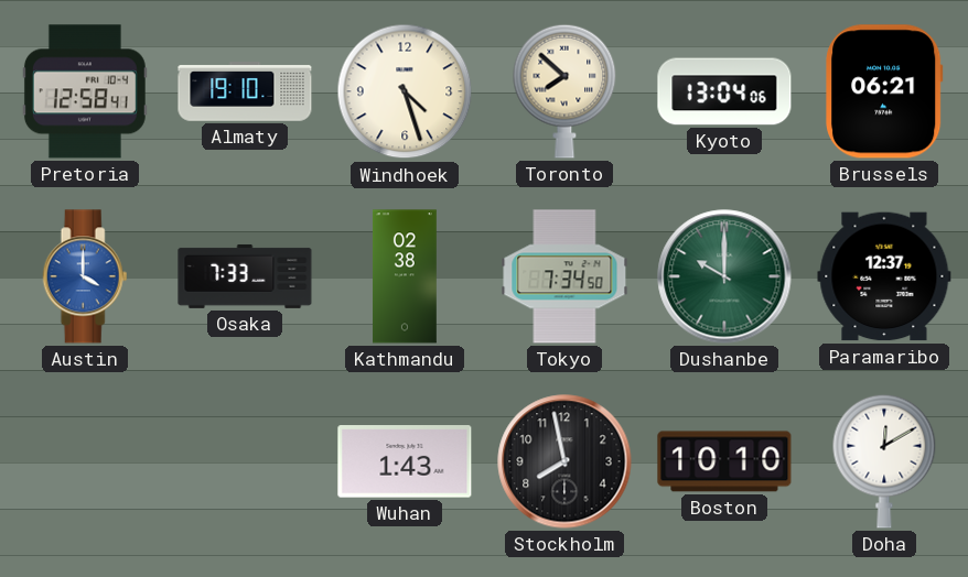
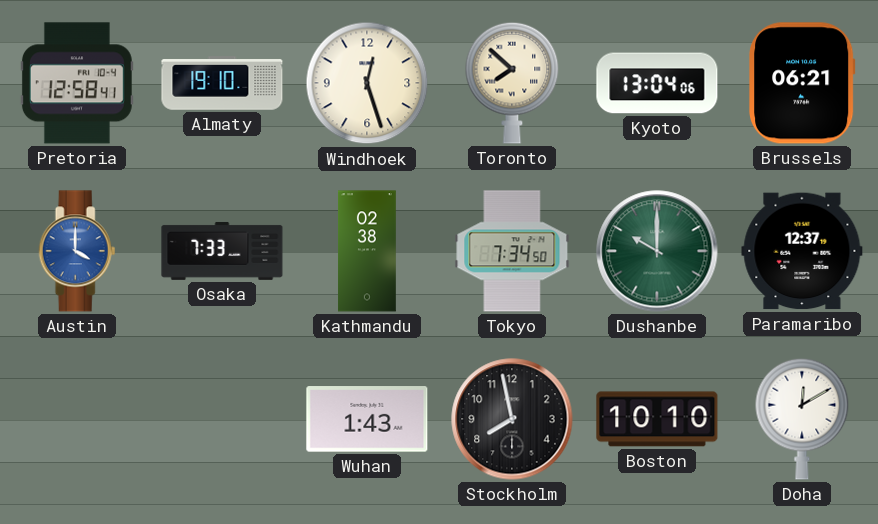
Windhoek: 4:27 -> 12:27 (367, 83)
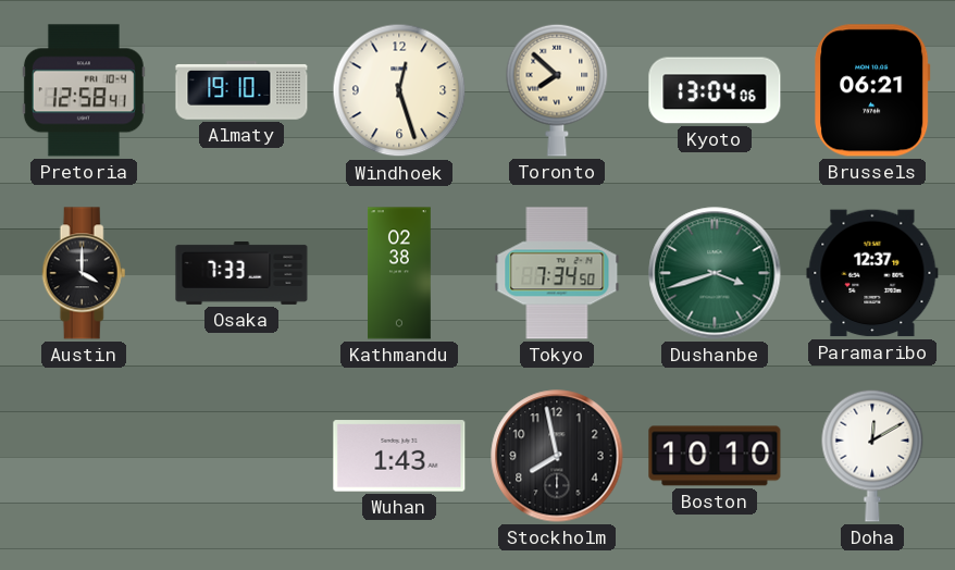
Austin dial: blue -> black (84, 273)
Dushanbe: 10:00 -> 3:42 (715, 273)
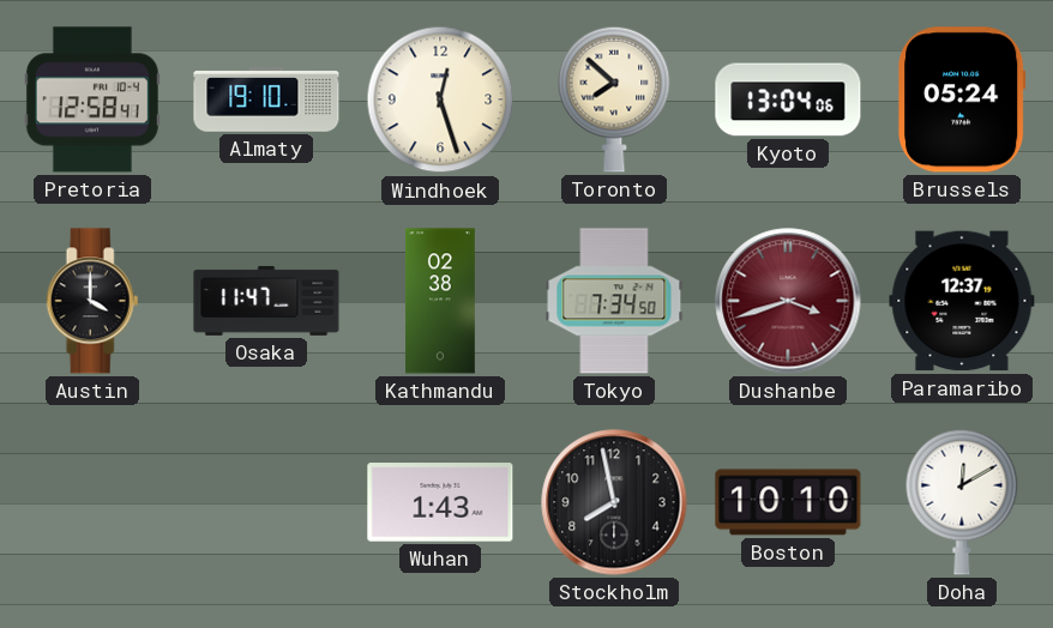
Brussels: 06:21 -> 05:24 (963, 99)
Osaka: 7:33 -> 11:47 (266, 301)
Dushanbe dial: green -> burgundy (788, 301)
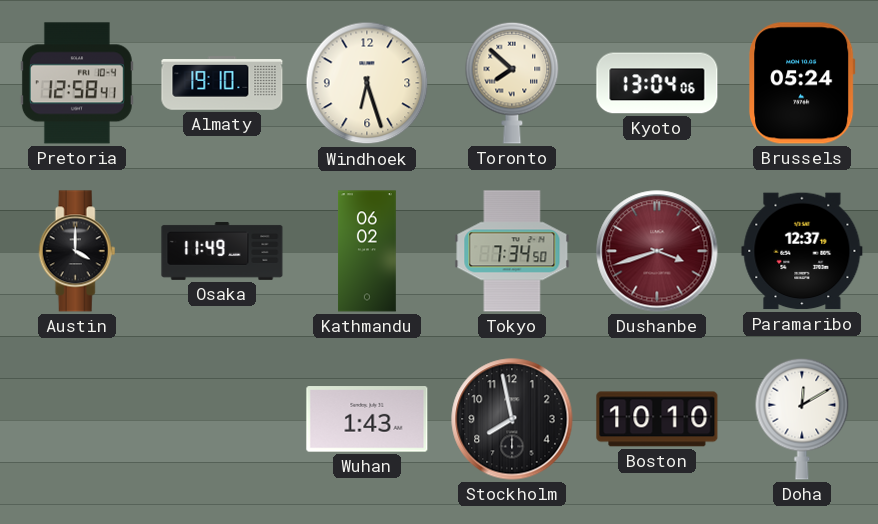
Windhoek: 12:27 -> 6:27 (367, 83)
Osaka: 11:47 -> 11:49 (222, 251)
Kathmandu: 02:38 -> 06:02 (368, 251)
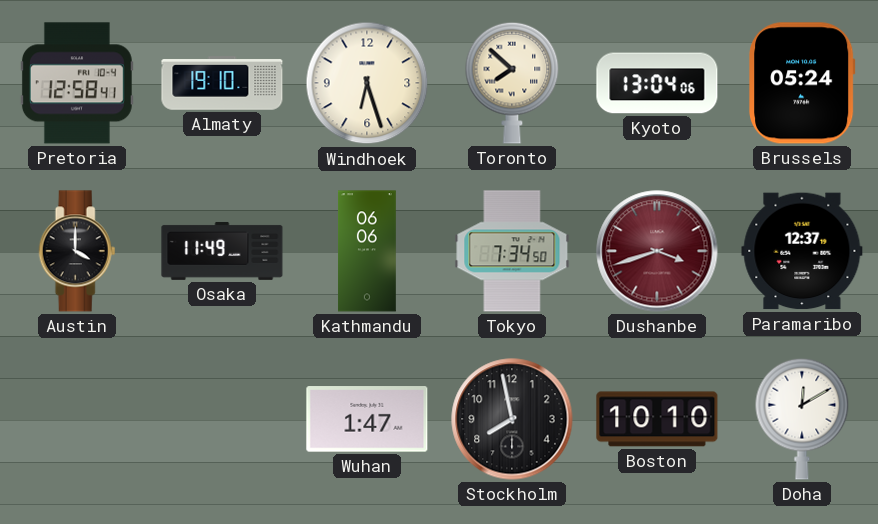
Kathmandu: 06:02 -> 06:06 (368, 251)
Wuhan: 1:43 -> 1:47 (367, 419)
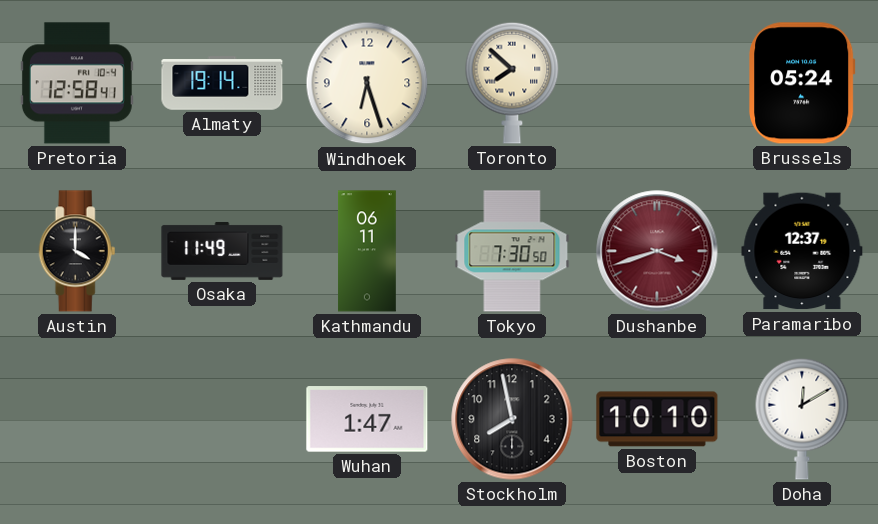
Almaty: 19:10 -> 19:14 (222, 83)
Kyoto: 13:04 -> none (657, 83)
Kathmandu: 06:06 -> 06:11 (368, 251)
Tokyo: 7:34 -> 7:30 (512, 251)
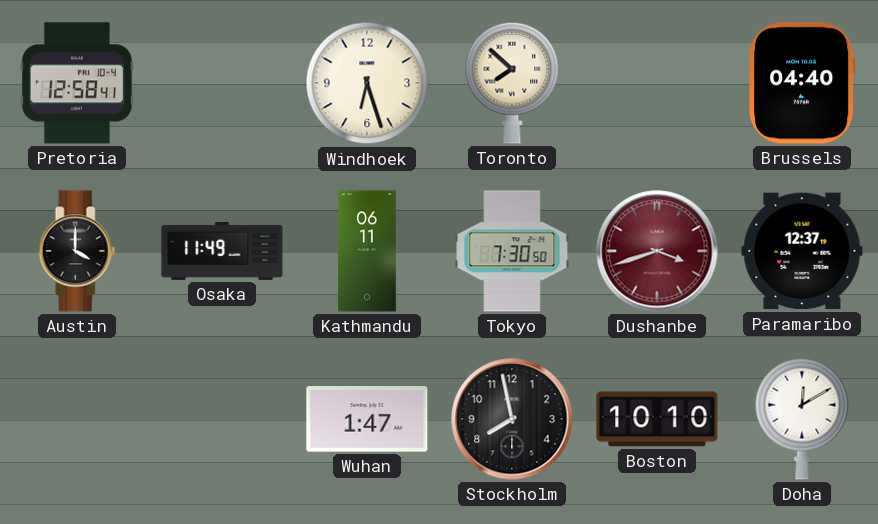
Almaty: 19:14 -> none (222, 83)
Brussels: 05:24 -> 04:40 (803, 83)
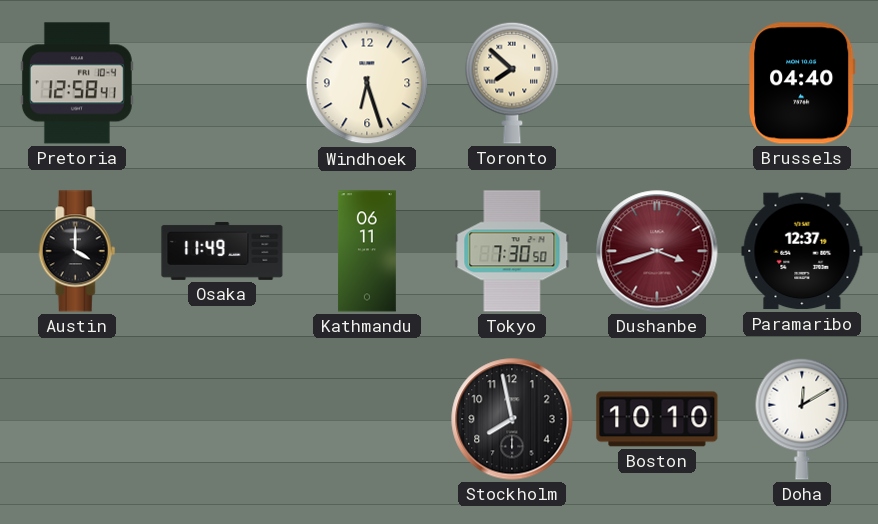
Wuhan: 1:47 -> none (367, 419)
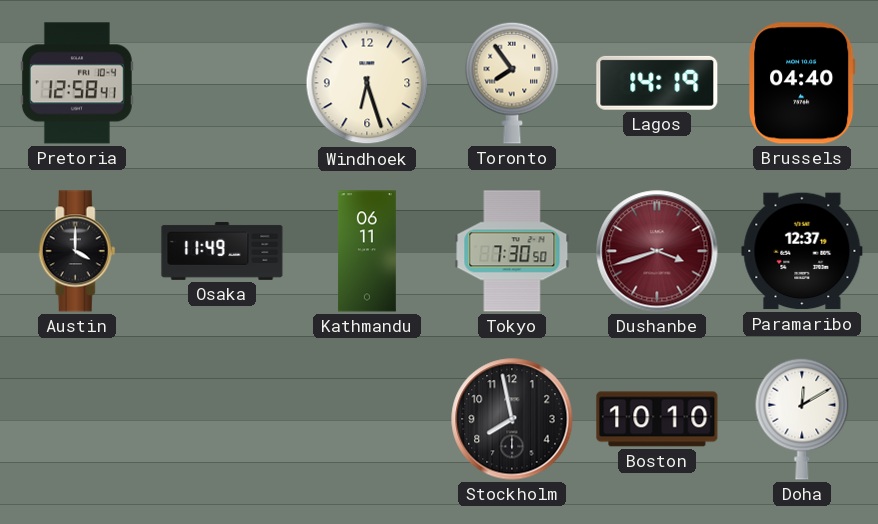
Toronto: 7:52 -> 7:54 (512, 83)
Lagos: none -> 14:19 (657, 83)
